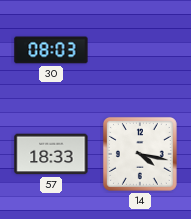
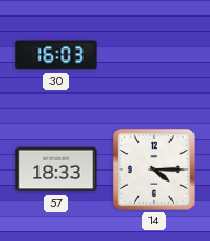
30: 08:03 -> 16:03 (56, 55)
14: 4:17 -> 4:15 (154, 169)
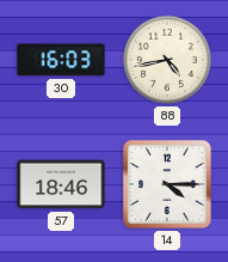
88: none -> 4:43 (167, 60)
57: 18:33 -> 18:46 (61, 184)
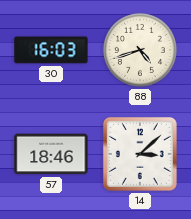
88: 4:43 -> 4:42 (140, 50)
14: 4:15 -> 3:08 (140, 154)
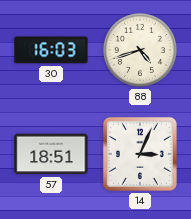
57: 18:46 -> 18:51 (51, 154)
14: 3:08 -> 3:04 (140, 154)
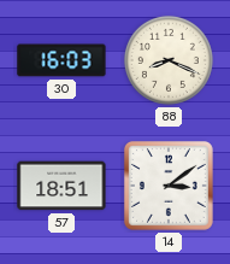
88: 4:42 -> 8:19 (169, 60)
14: 3:04 -> 3:09 (169, 186)
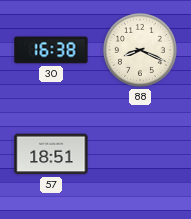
30: 16:03 -> 16:38 (51, 50)
14: 3:09 -> none (169, 186)
